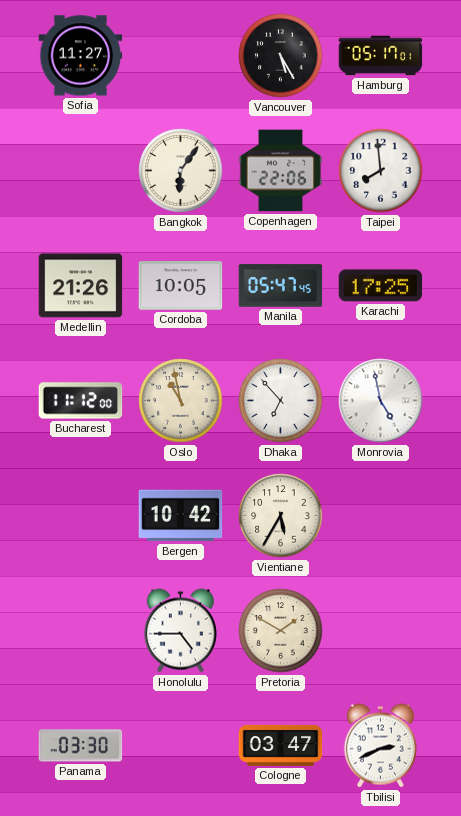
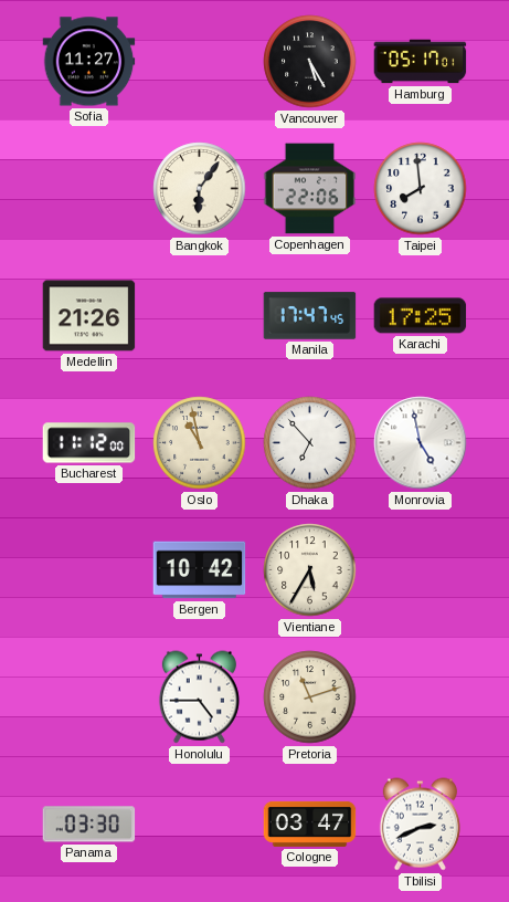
Cordoba: 10:05 -> none (181, 286)
Manila: 05:47 -> 17:47 (310, 316)
Pretoria: 1:50 -> 11:12 (310, 698)
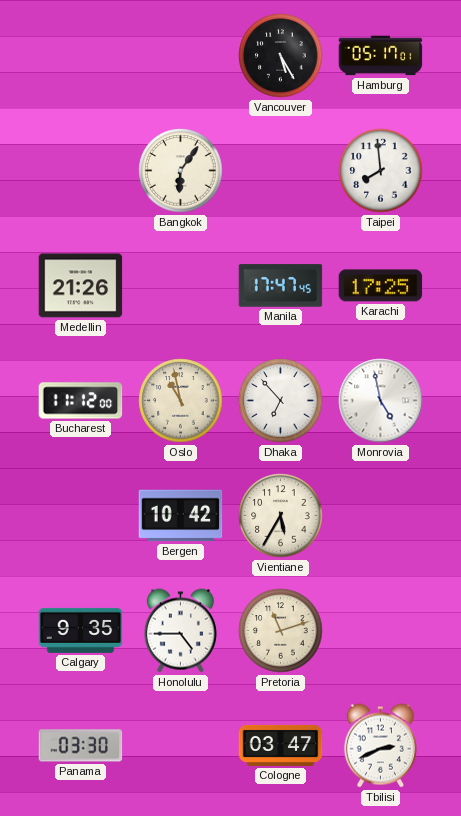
Sofia: 11:27 -> none (89, 62)
Copenhagen: 22:06 -> none (310, 189)
Calgary: none -> 9:35 (81, 630)
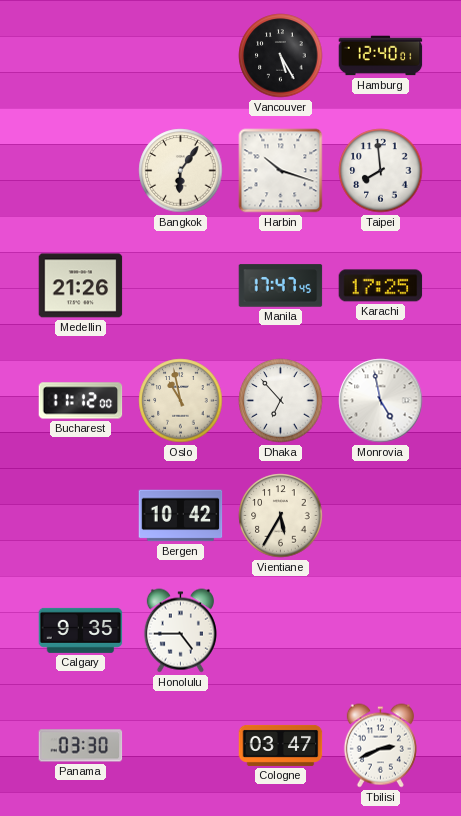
Hamburg: 05:17 -> 12:40 (381, 56)
Harbin: none -> 10:18 (281, 171)
Pretoria: 11:12 -> none (281, 631)
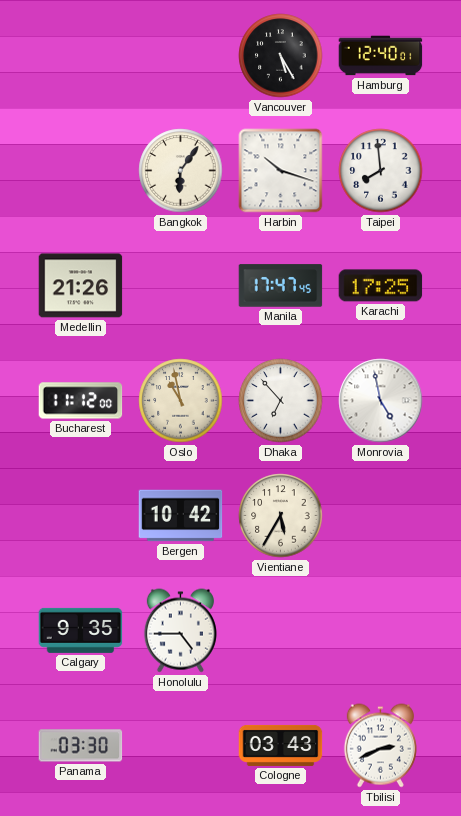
Cologne: 03:47 -> 03:43 (281, 745)
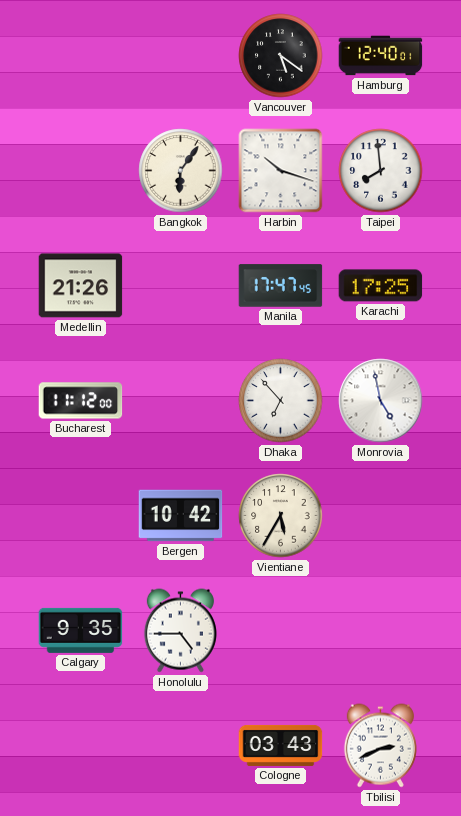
Vancouver: 5:25 -> 5:21 (281, 56)
Oslo: 10:58 -> none (181, 401)
Panama: 03:30 -> none (81, 746)
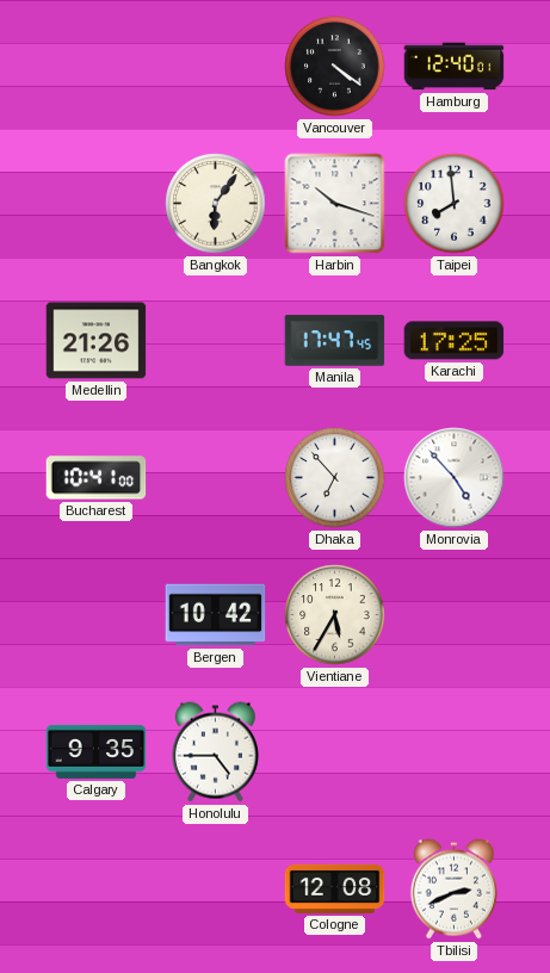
Vancouver: 5:21 -> 4:21 (335, 67)
Bucharest: 11:12 -> 10:41 (97, 478)
Monrovia: 4:58 -> 4:53 (455, 478)
Cologne: 03:43 -> 12:08 (335, 888)
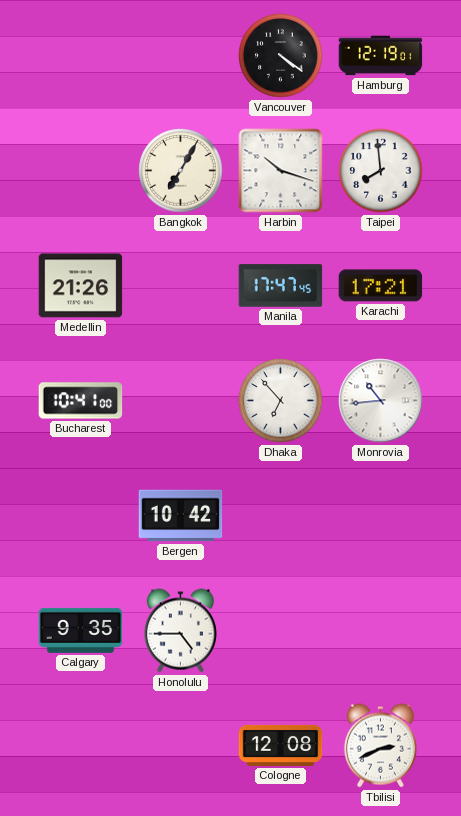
Hamburg: 12:40 -> 12:19 (381, 56)
Bangkok: 6:06 -> 7:05 (181, 171)
Karachi: 17:25 -> 17:21 (381, 286)
Monrovia: 4:53 -> 10:44 (381, 401)
Vientiane: 5:35 -> none (335, 615)
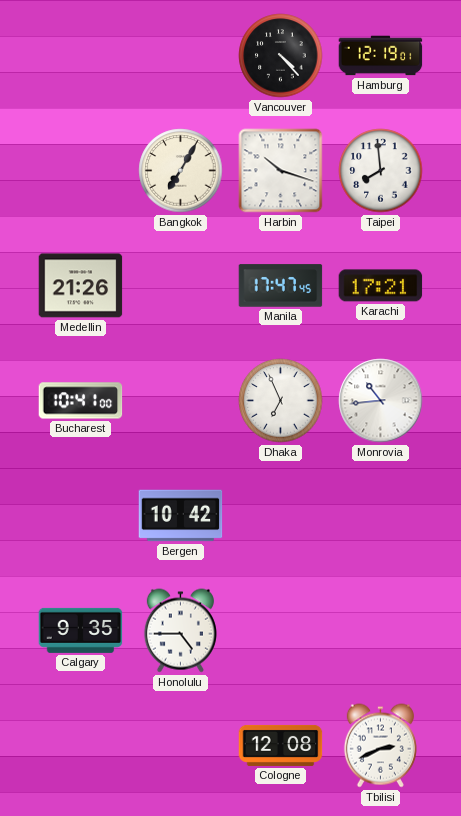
Vancouver: 4:21 -> 4:23 (281, 56)
Dhaka: 6:53 -> 6:56 (281, 401)
